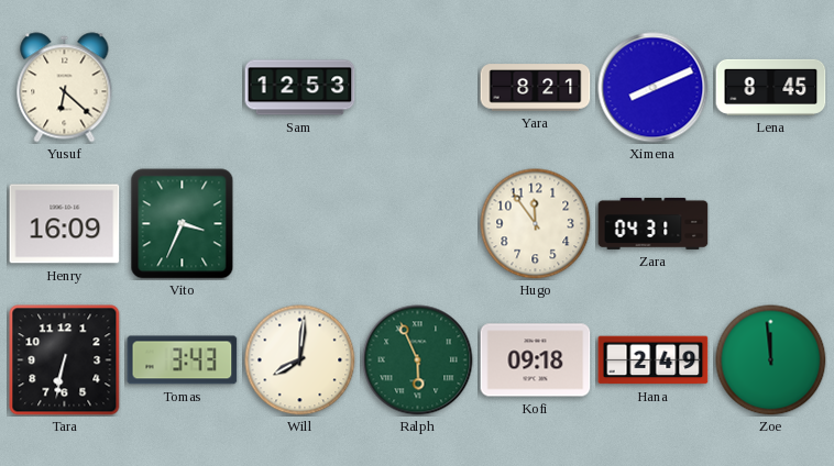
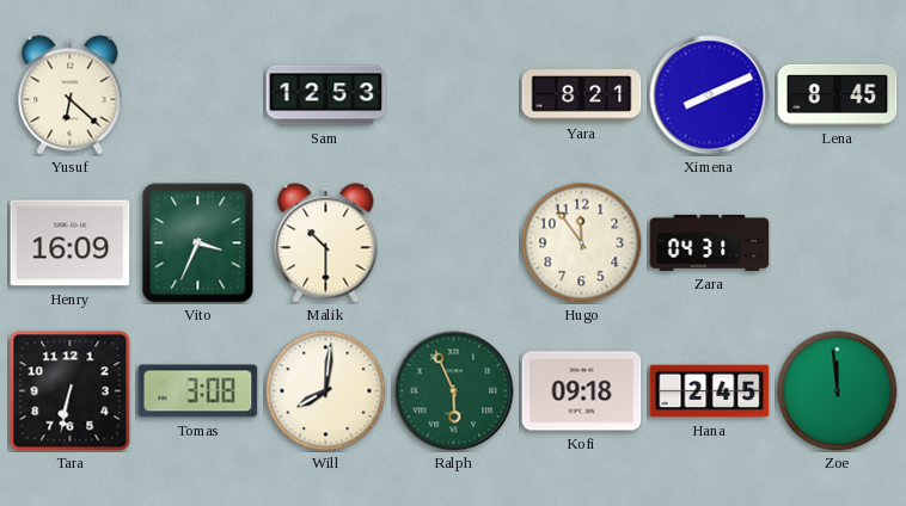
Malik: none -> 10:30 (326, 243)
Tomas: 3:43 -> 3:08 (198, 391)
Hana: 2:49 -> 2:45 (710, 391)
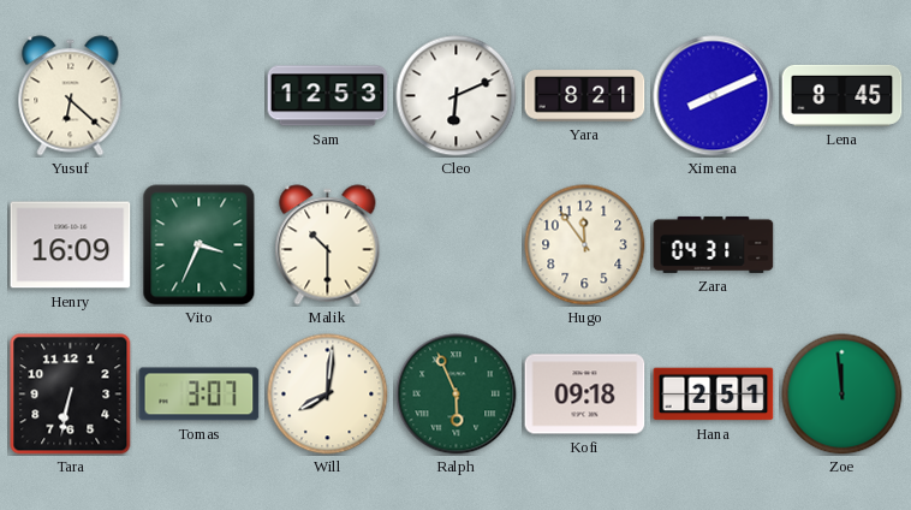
Cleo: none -> 6:11 (457, 96)
Tomas: 3:08 -> 3:07 (200, 395)
Hana: 2:45 -> 2:51 (714, 395)
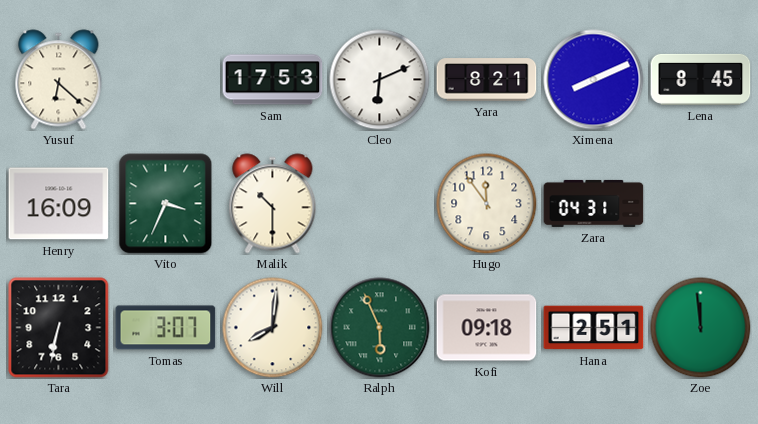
Sam: 12:53 -> 17:53 (273, 80)
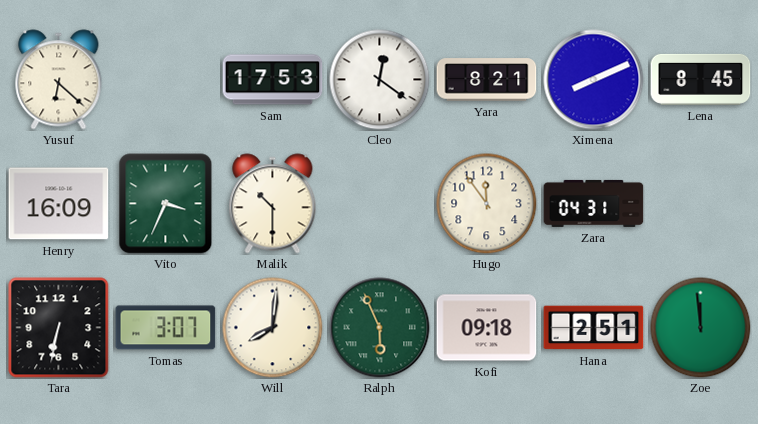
Cleo: 6:11 -> 12:21 (380, 80)
